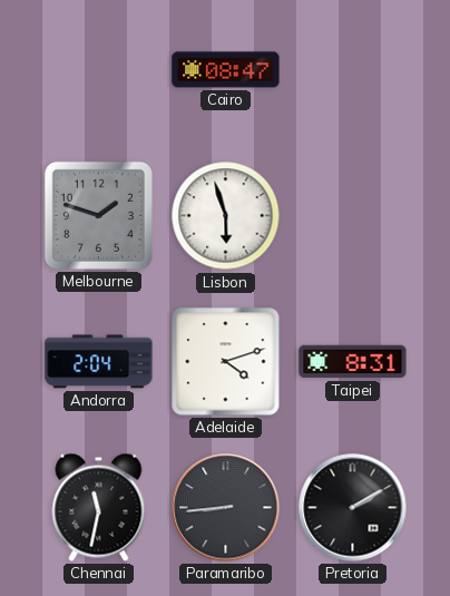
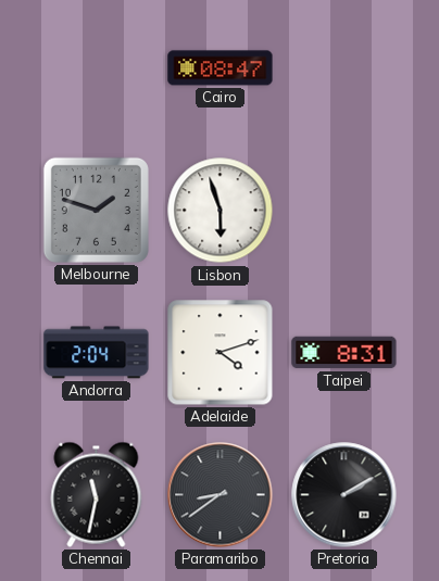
Paramaribo: 8:44 -> 8:39 (221, 495)
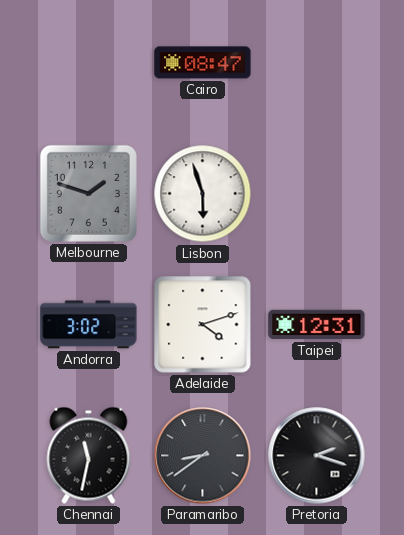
Andorra: 2:04 -> 3:02 (89, 325)
Taipei: 8:31 -> 12:31 (317, 325)
Pretoria: 2:10 -> 2:18 (317, 456)
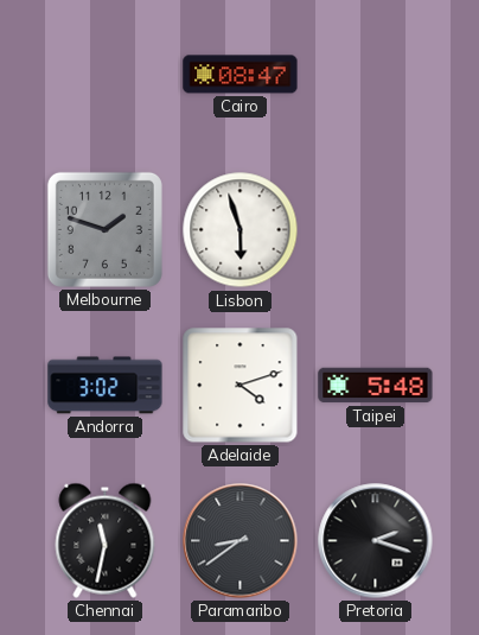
Taipei: 12:31 -> 5:48 (376, 386)
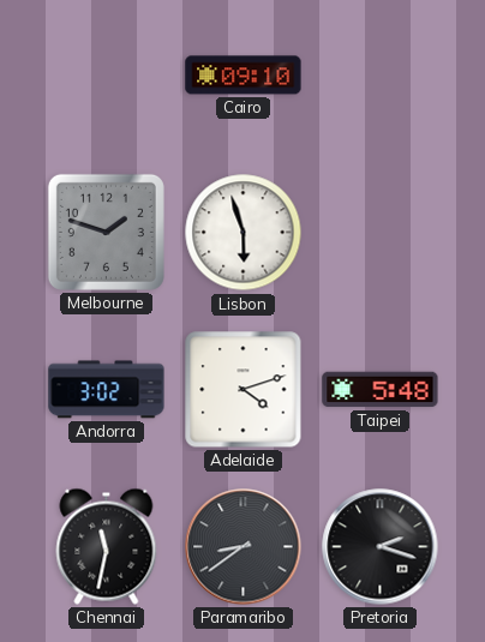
Cairo: 08:47 -> 09:10 (244, 76)
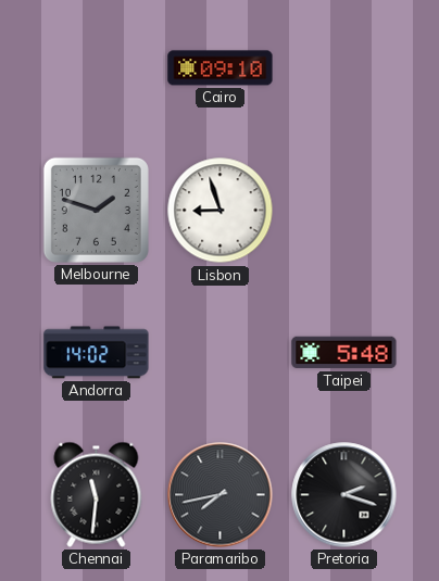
Lisbon: 5:57 -> 8:57 (221, 211)
Andorra: 3:02 -> 14:02 (97, 353)
Adelaide: 4:12 -> none (244, 390)
Chennai: 11:32 -> 11:31 (97, 494)
Paramaribo: 8:39 -> 7:43 (221, 495)
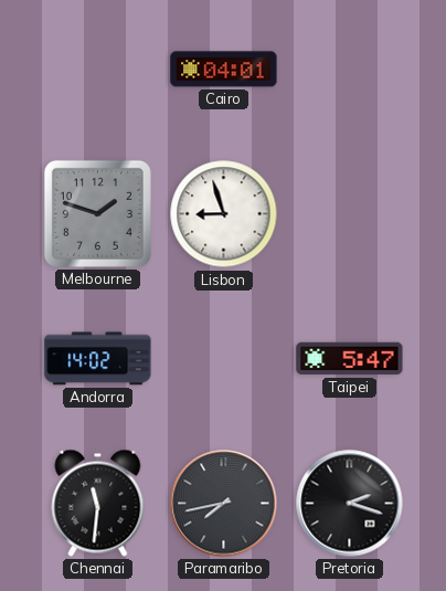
Cairo: 09:10 -> 04:01 (224, 70)
Taipei: 5:48 -> 5:47 (350, 359)
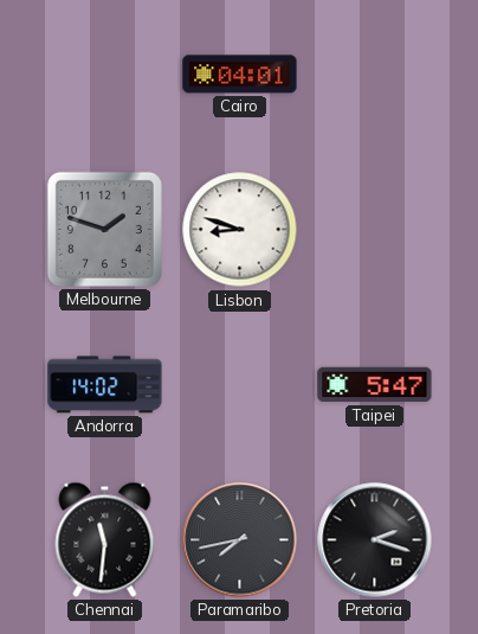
Lisbon: 8:57 -> 8:48 (240, 230)
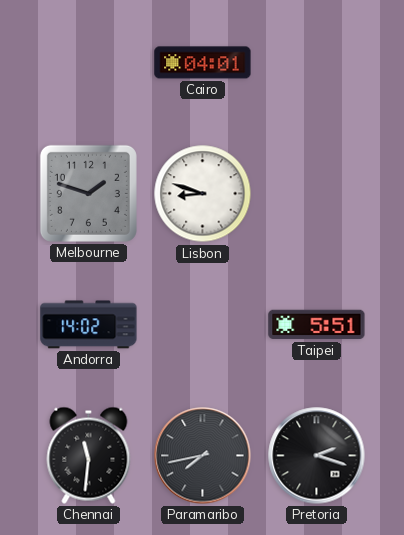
Taipei: 5:47 -> 5:51 (317, 325)
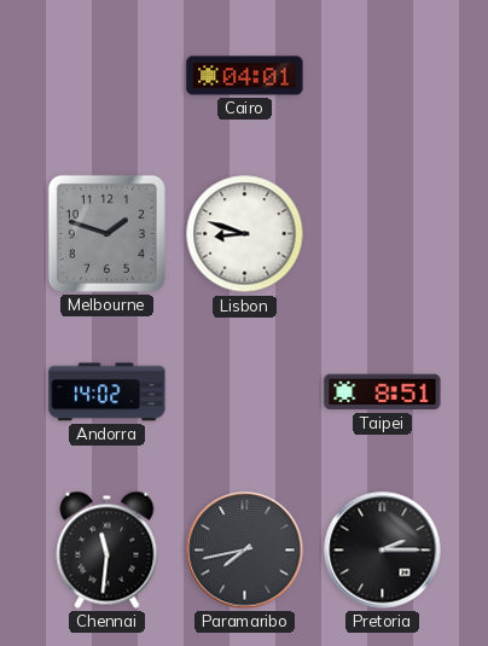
Taipei: 5:51 -> 8:51 (383, 392)
Pretoria: 2:18 -> 2:15 (383, 551)
